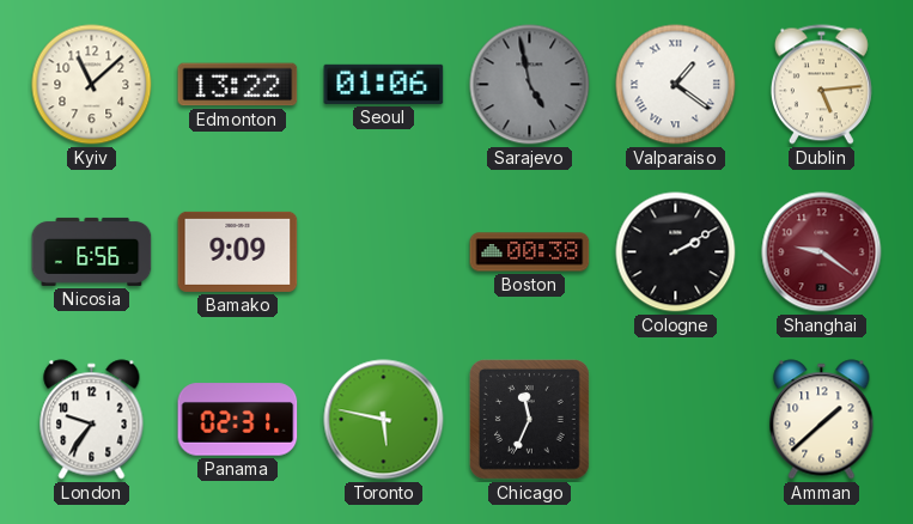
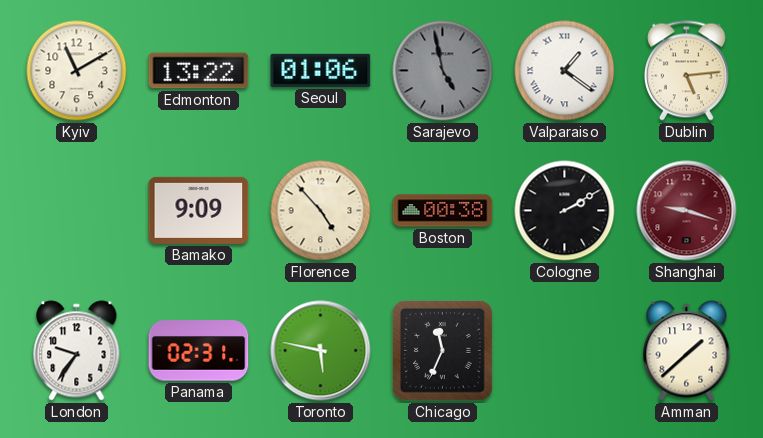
Kyiv: 11:08 -> 11:10 (77, 71)
Nicosia: 6:56 -> none (92, 251)
Florence: none -> 4:53 (321, 211)
Shanghai: 9:21 -> 9:18 (687, 211)
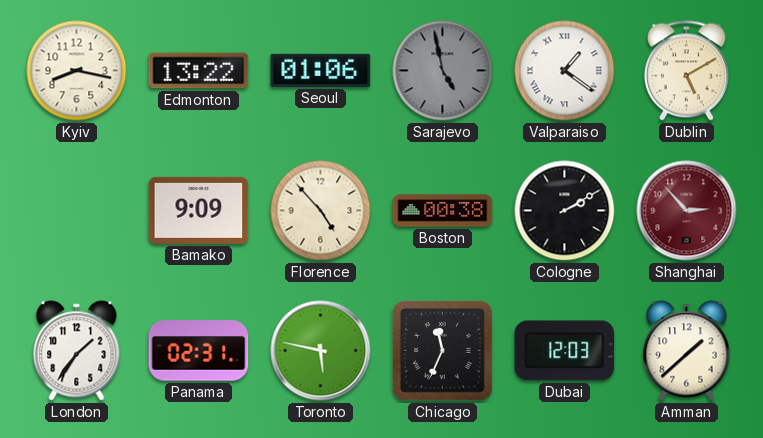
Kyiv: 11:10 -> 8:17 (77, 71)
Dublin: 5:14 -> 5:10 (686, 71)
Shanghai: 9:18 -> 2:53 (687, 211)
London: 9:36 -> 1:36 (77, 351)
Dubai: none -> 12:03 (565, 351)
